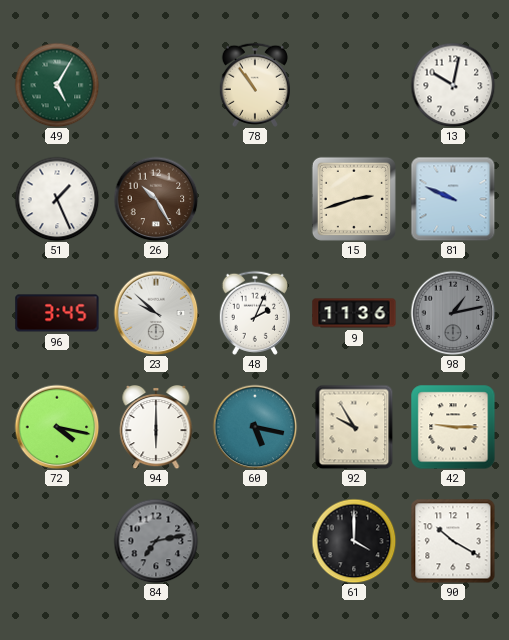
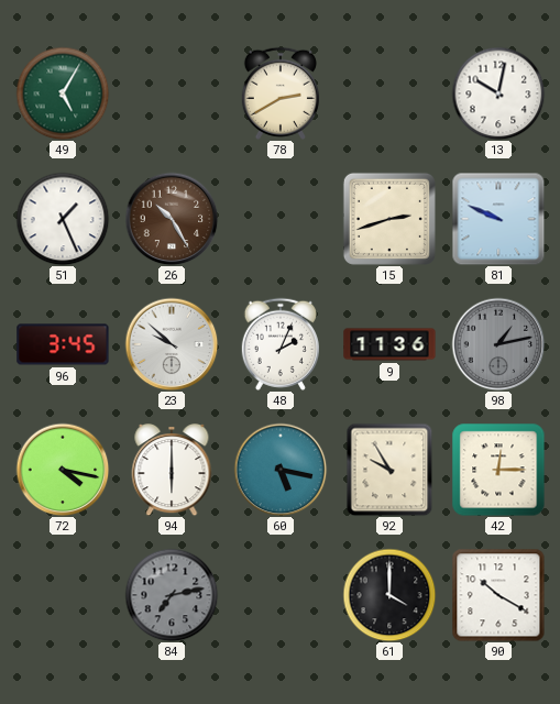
78: 10:54 -> 2:40 (281, 94)
42: 9:15 -> 12:15 (498, 470)
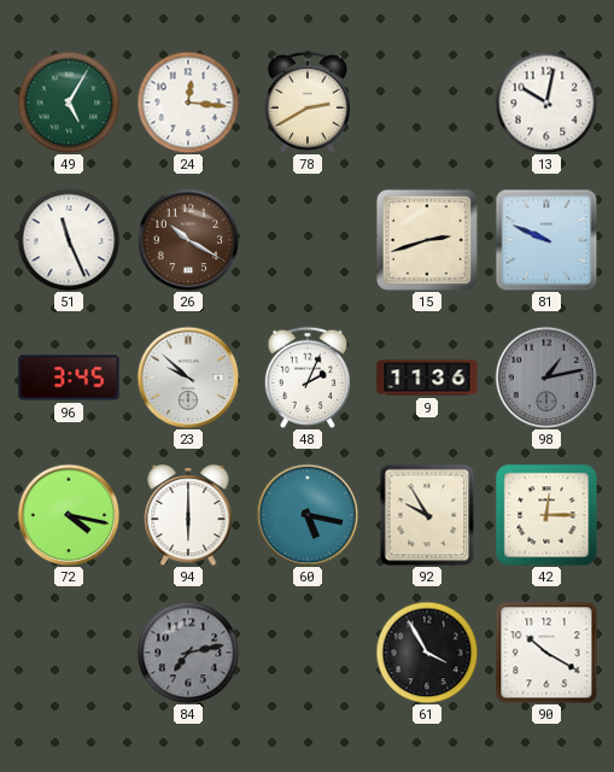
24: none -> 12:16 (188, 103)
51: 1:26 -> 11:26 (69, 240)
26: 10:25 -> 10:20 (188, 240)
61: 4:00 -> 3:55 (427, 653)
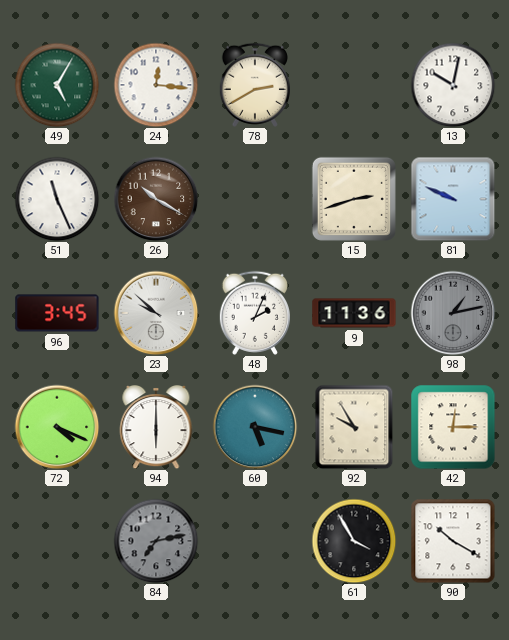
72: 4:17 -> 4:19 (57, 427)
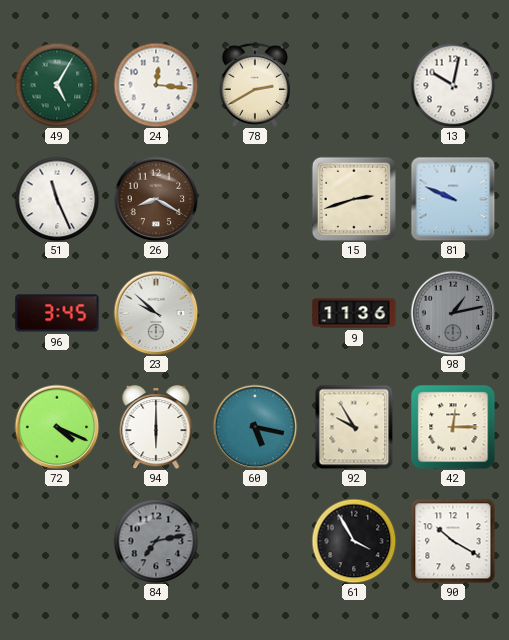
26: 10:20 -> 8:20 (156, 199)
48: 2:04 -> none (255, 313)
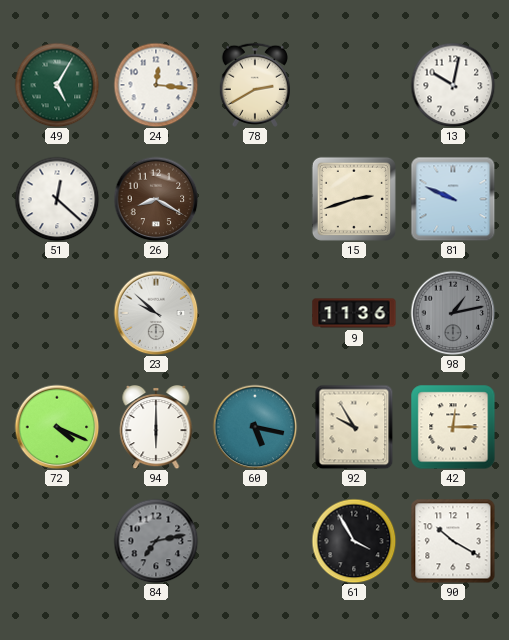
51: 11:26 -> 12:22 (57, 199)
96: 3:45 -> none (57, 313)
